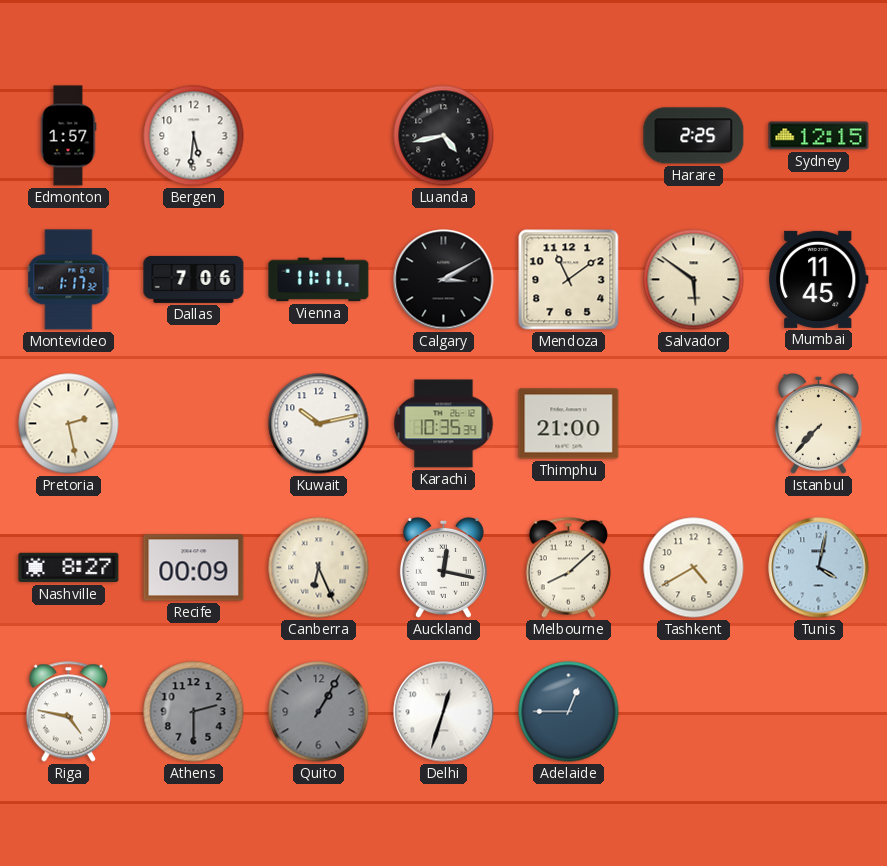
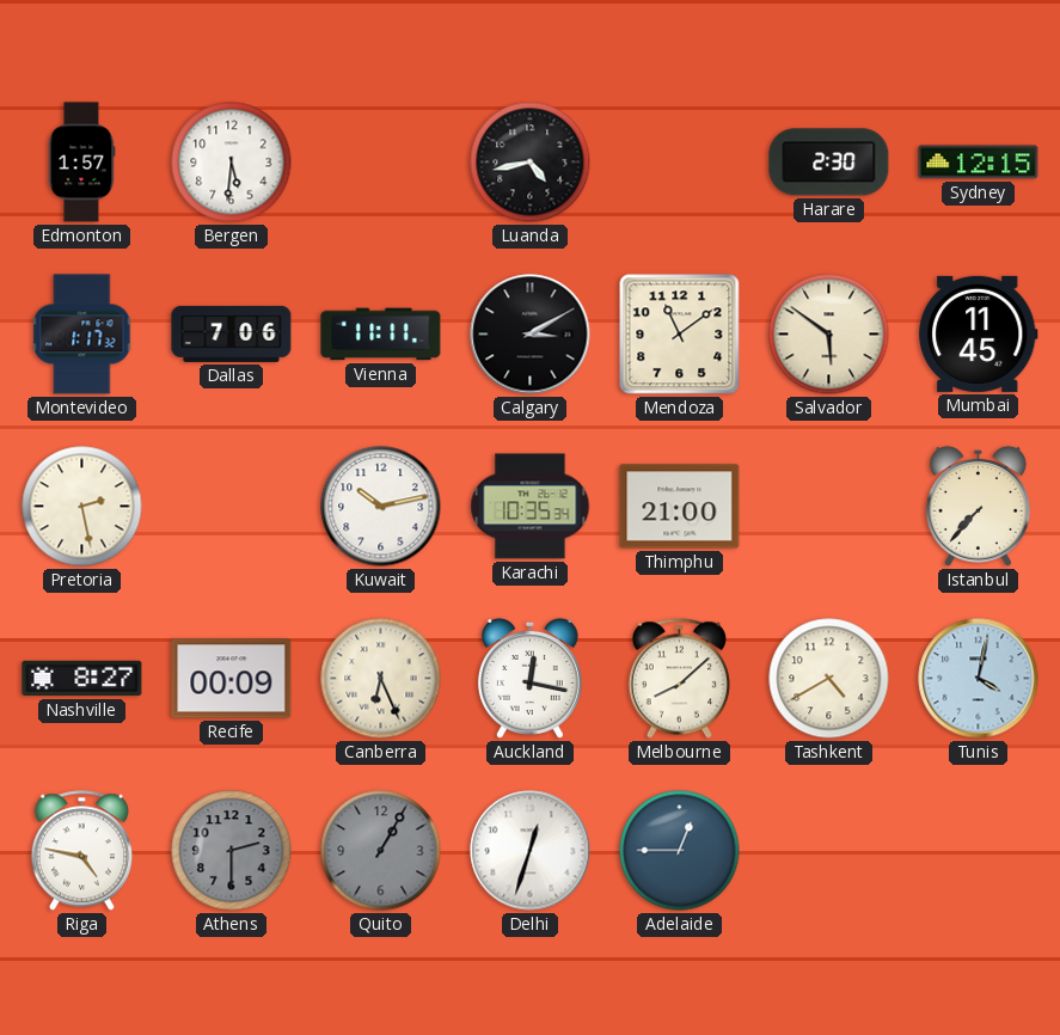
Harare: 2:25 -> 2:30 (829, 163)
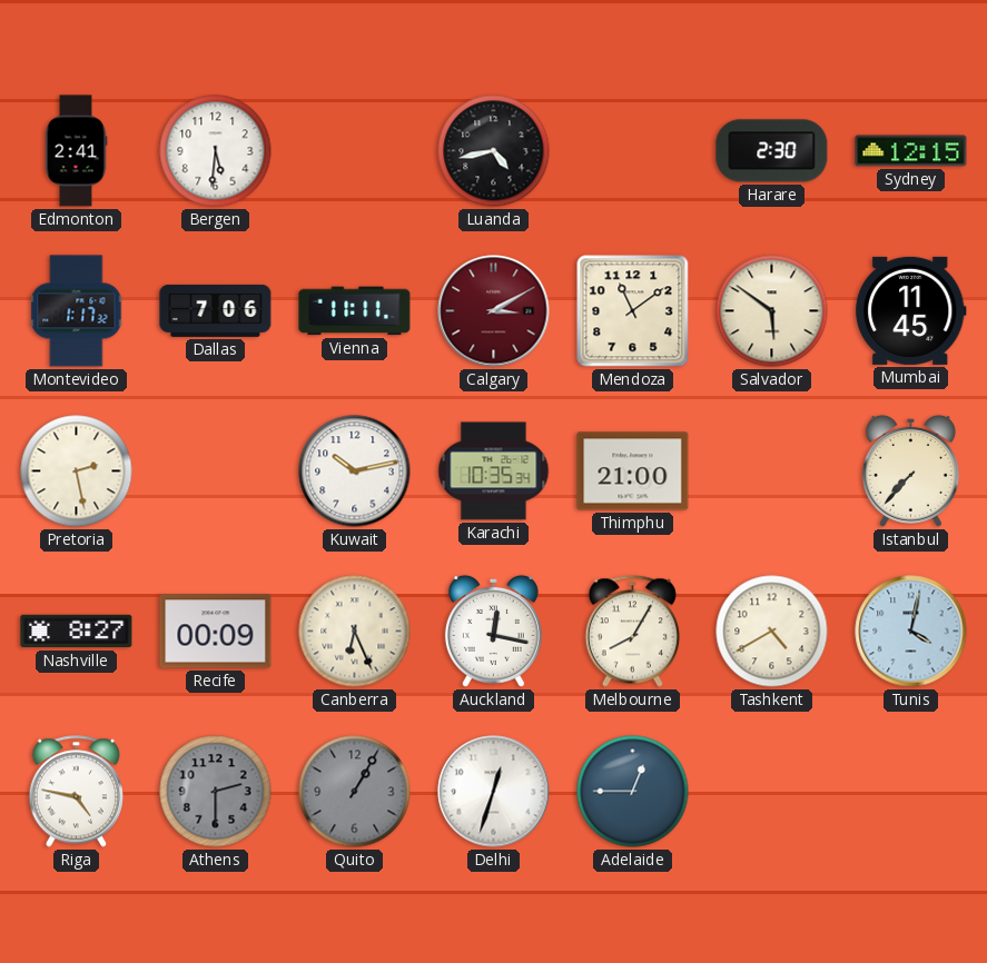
Edmonton: 1:57 -> 2:41 (76, 151)
Calgary dial: black -> burgundy (494, 311)
Melbourne: 8:08 -> 8:05 (632, 632)
